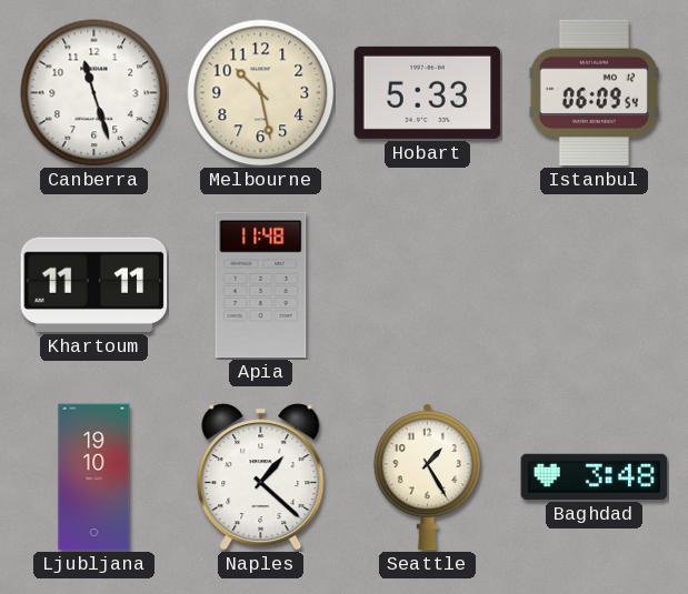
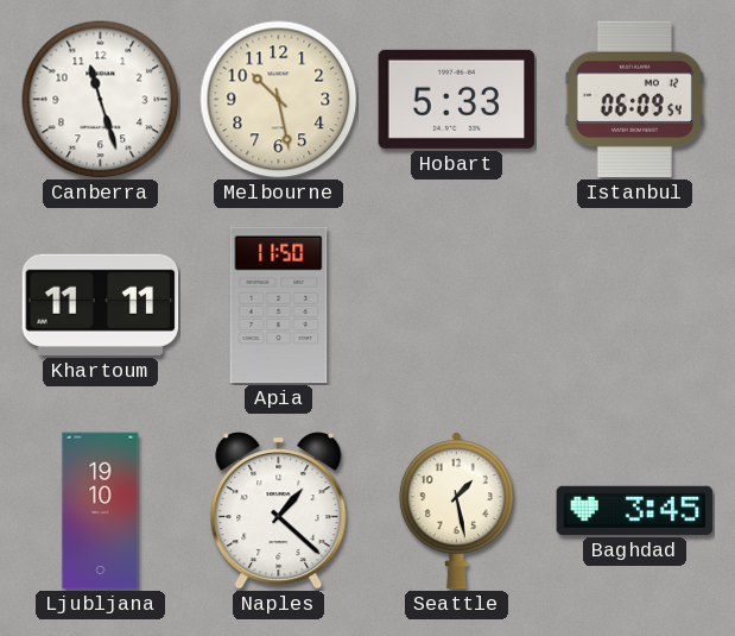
Apia: 11:48 -> 11:50 (279, 306)
Seattle: 1:25 -> 1:28 (456, 511)
Baghdad: 3:48 -> 3:45 (635, 510)
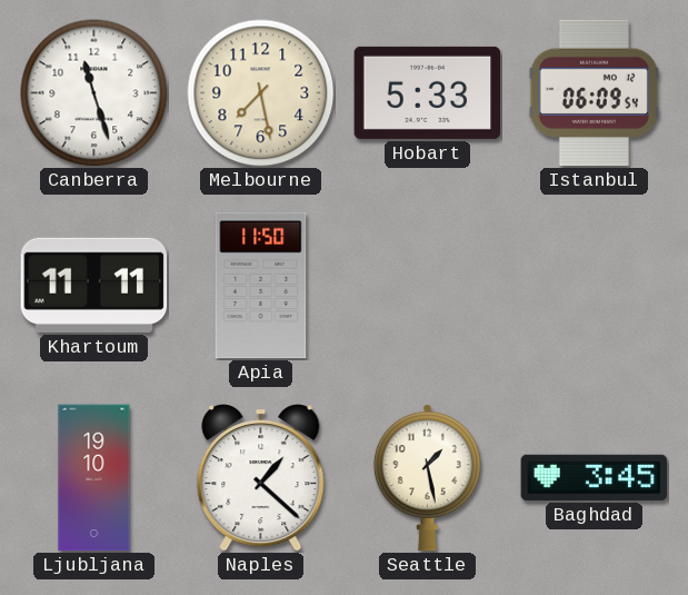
Melbourne: 10:28 -> 7:28 (261, 93)
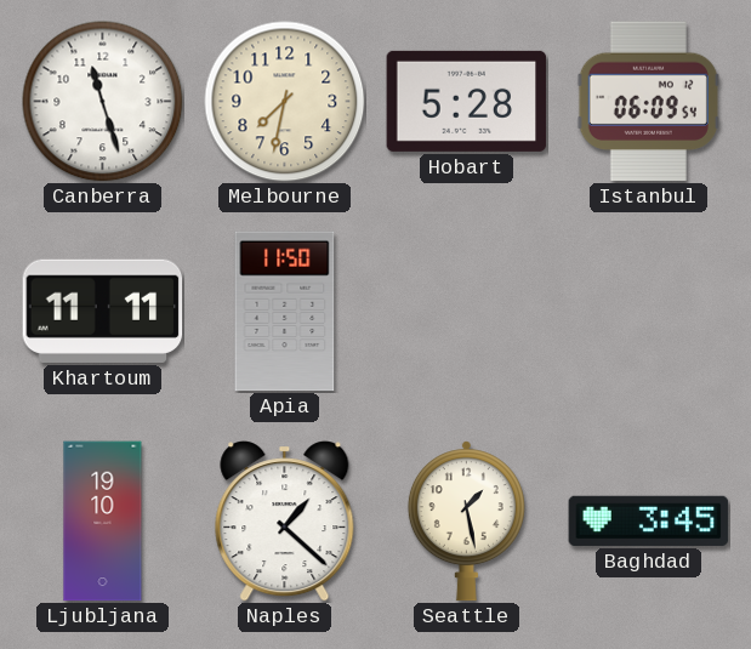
Melbourne: 7:28 -> 7:32 (285, 102)
Hobart: 5:33 -> 5:28 (467, 101)
